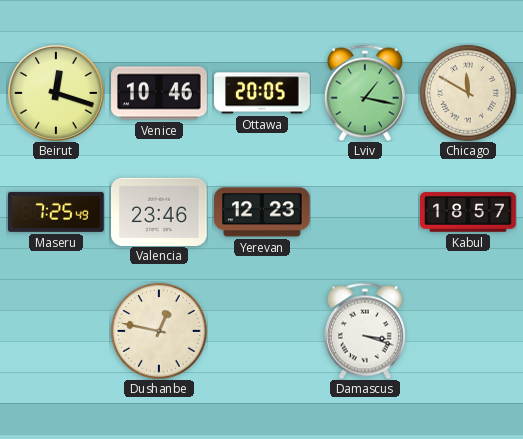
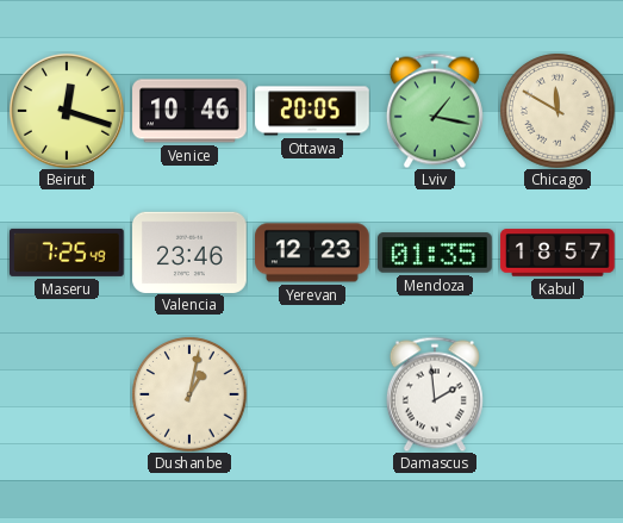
Mendoza: none -> 01:35 (435, 253)
Dushanbe: 12:47 -> 1:02 (189, 394)
Damascus: 3:18 -> 1:59 (435, 394)
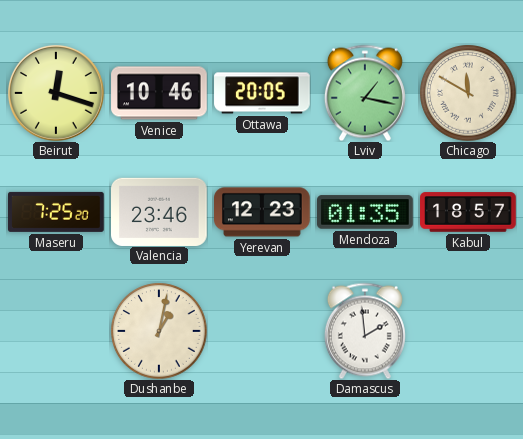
Maseru: 7:25:49 -> 7:25:20 (57, 212)
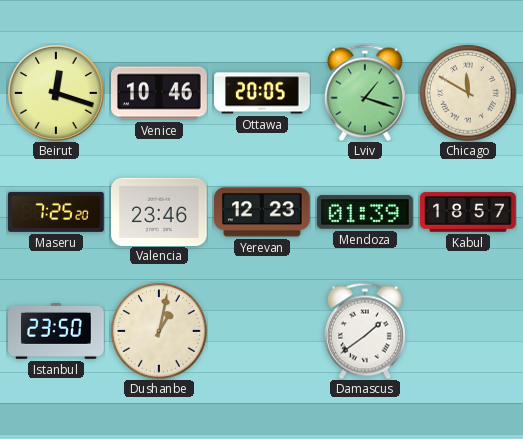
Lviv: 1:17 -> 1:18 (365, 93)
Mendoza: 01:35 -> 01:39 (365, 212)
Istanbul: none -> 23:50 (56, 332)
Damascus: 1:59 -> 1:39 (365, 331)
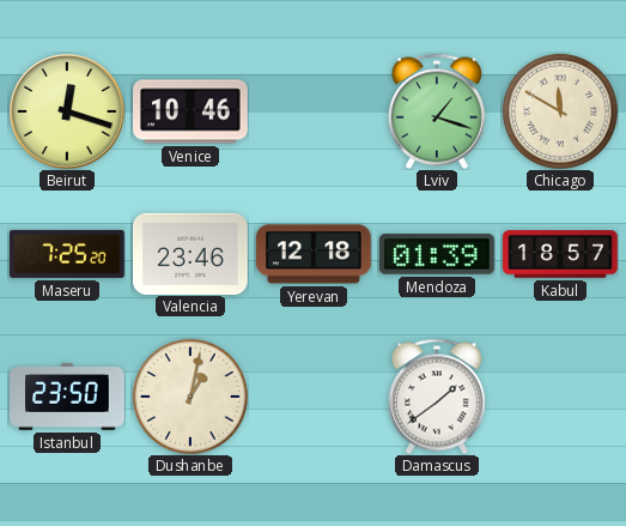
Ottawa: 20:05 -> none (262, 93)
Yerevan: 12:23 -> 12:18 (315, 254)
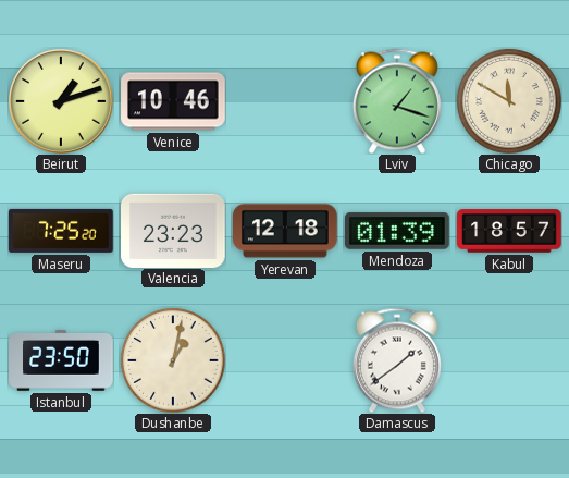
Beirut: 12:18 -> 1:12 (61, 101)
Valencia: 23:46 -> 23:23 (174, 230)
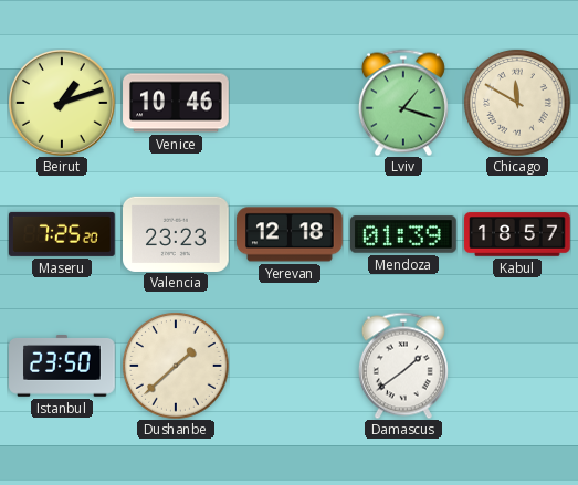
Dushanbe: 1:02 -> 1:38 (176, 366)
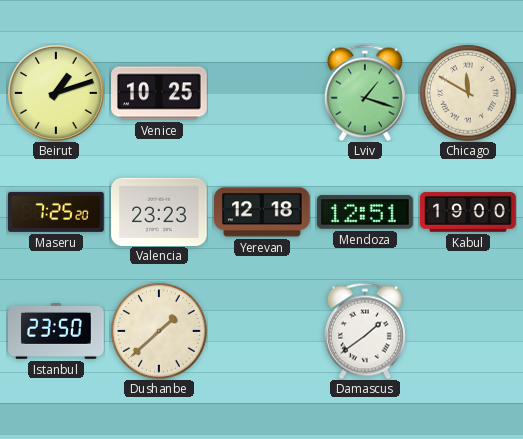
Venice: 10:46 -> 10:25 (159, 93)
Mendoza: 01:39 -> 12:51 (365, 212)
Kabul: 18:57 -> 19:00 (468, 212)
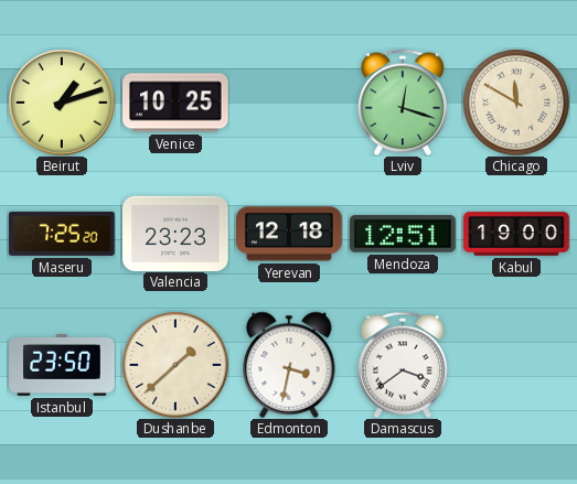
Lviv: 1:18 -> 12:18 (403, 103)
Edmonton: none -> 3:32 (289, 365)
Damascus: 1:39 -> 3:39 (403, 365)
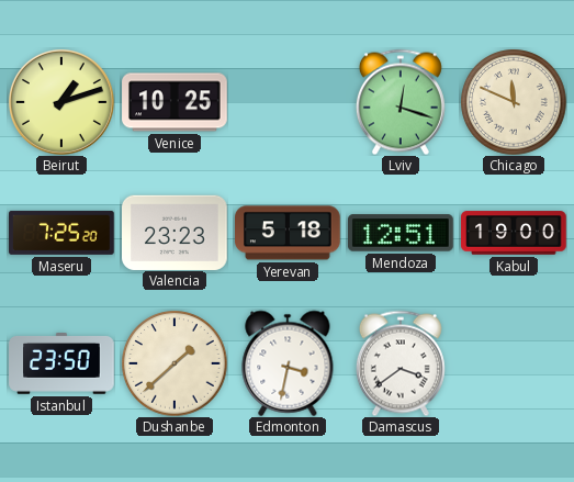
Chicago: 11:50 -> 11:49 (514, 102)
Yerevan: 12:18 -> 5:18 (289, 233)
